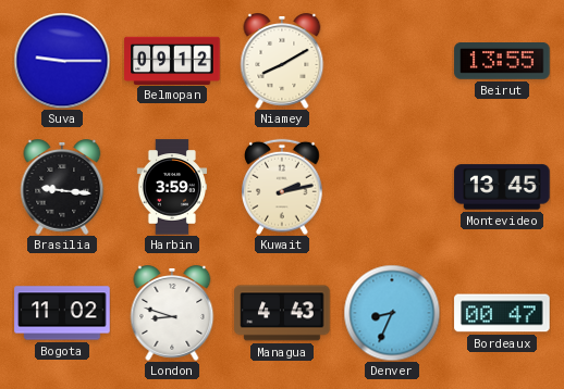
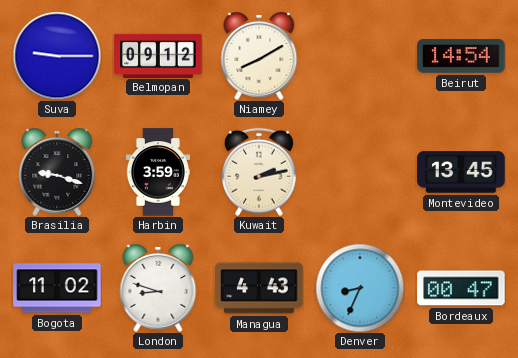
Beirut: 13:55 -> 14:54 (461, 57)
Brasilia: 9:16 -> 9:18 (57, 173)
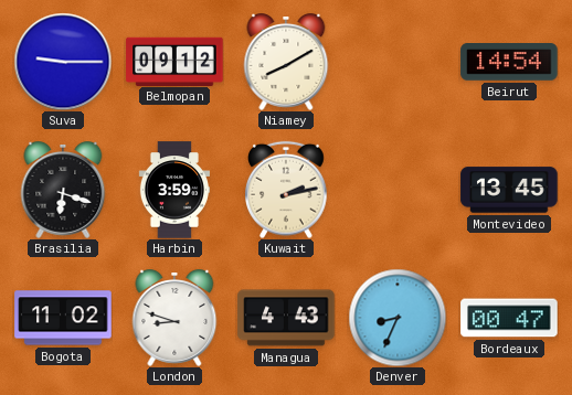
Brasilia: 9:18 -> 6:18 (63, 191)
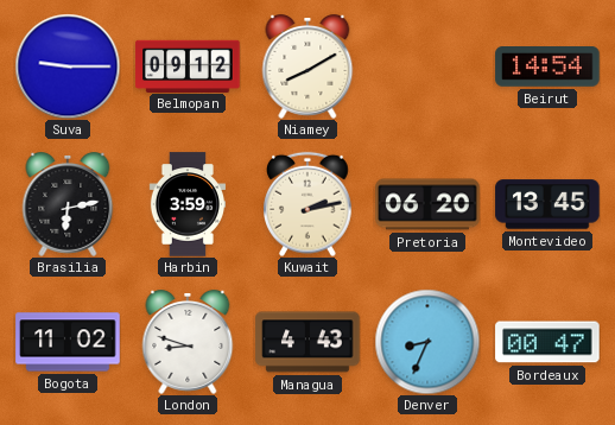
Brasilia: 6:18 -> 6:13 (68, 205)
Pretoria: none -> 06:20 (427, 204)
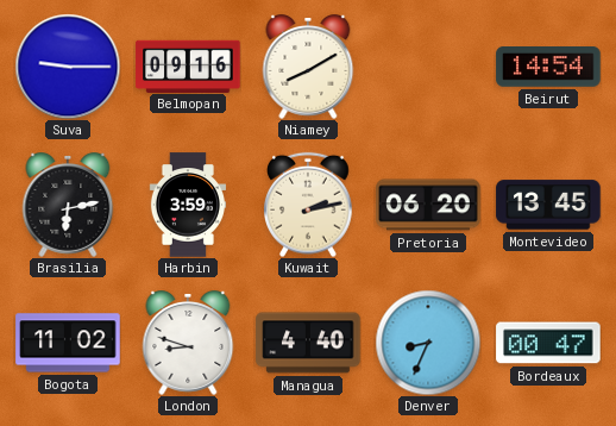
Belmopan: 09:12 -> 09:16 (188, 65)
Managua: 4:43 -> 4:40 (308, 343)
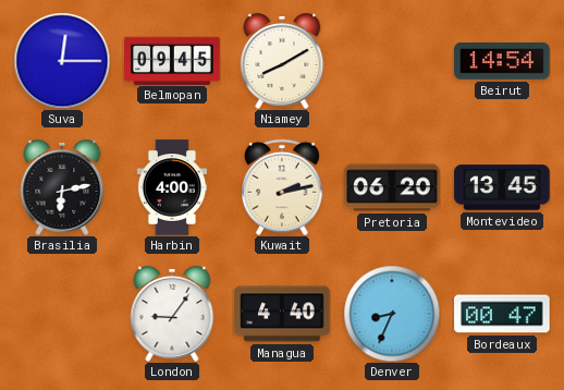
Suva: 9:15 -> 12:15 (62, 61)
Belmopan: 09:16 -> 09:45 (172, 60)
Harbin: 3:59 -> 4:00 (171, 187)
Bogota: 11:02 -> none (68, 343)
London: 8:48 -> 9:06 (172, 315)
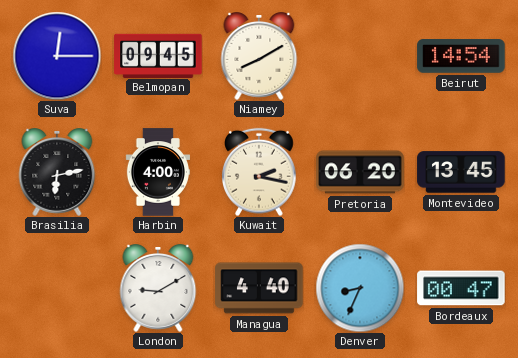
Kuwait: 2:13 -> 2:17 (260, 172)
London: 9:06 -> 9:10 (158, 289)
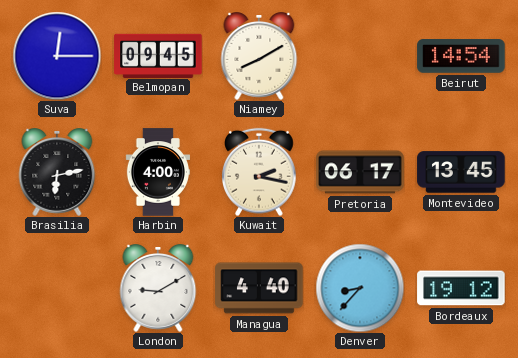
Pretoria: 06:20 -> 06:17 (360, 172)
Denver: 8:34 -> 8:37 (360, 288)
Bordeaux: 00:47 -> 19:12 (461, 288)
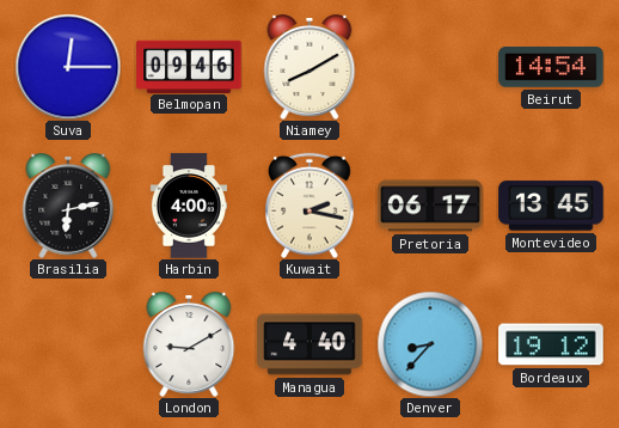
Belmopan: 09:45 -> 09:46 (189, 66)
